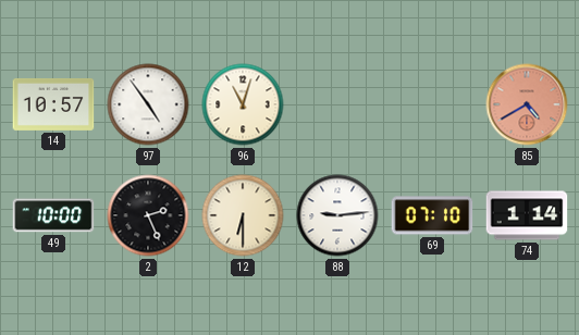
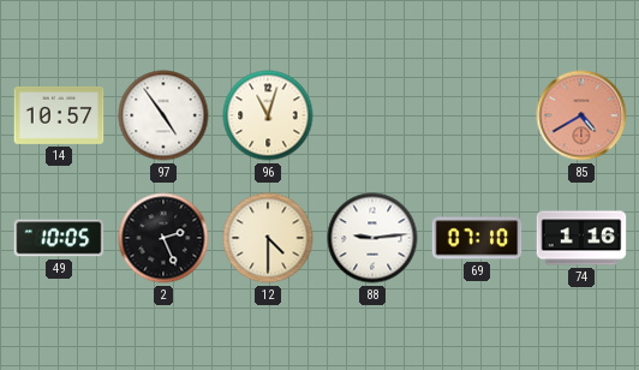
49: 10:00 -> 10:05 (59, 238)
12: 6:30 -> 4:30 (268, 238)
74: 1:14 -> 1:16 (581, 238)
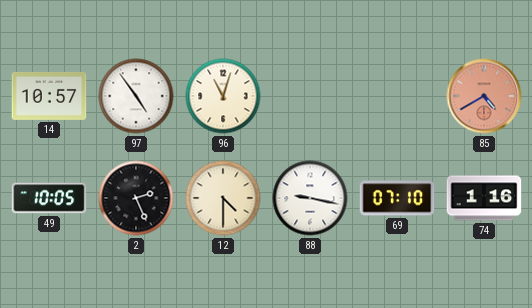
88: 9:14 -> 9:17 (310, 198)
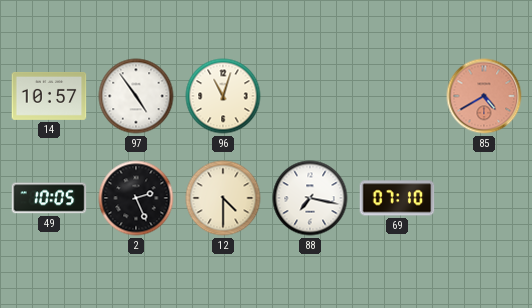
88: 9:17 -> 7:17 (310, 198)
74: 1:16 -> none (484, 198)
